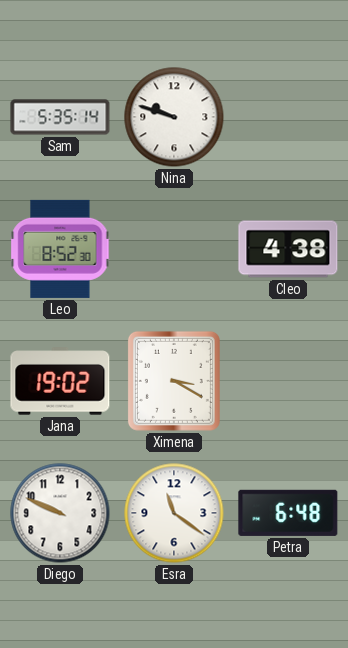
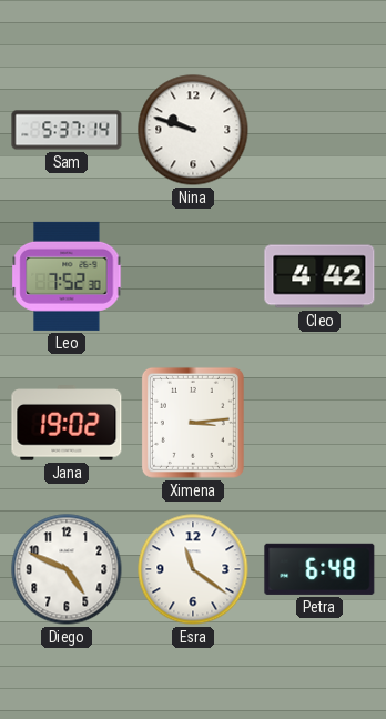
Sam: 5:35 -> 5:37 (67, 130)
Leo: 8:52 -> 7:52 (67, 276)
Cleo: 4:38 -> 4:42 (319, 276)
Ximena: 3:20 -> 3:14 (193, 423)
Diego: 9:49 -> 4:49 (67, 569)
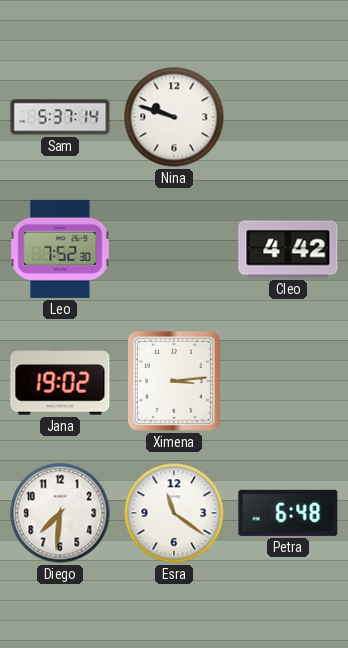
Diego: 4:49 -> 7:31 (60, 513)
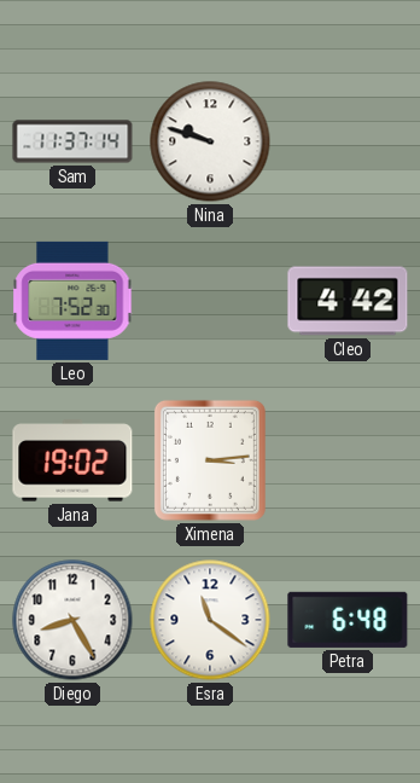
Sam: 5:37 -> 11:37 (72, 141)
Diego: 7:31 -> 8:25 (72, 620)
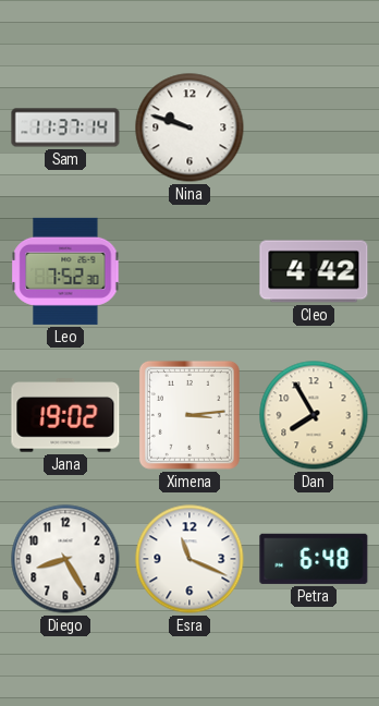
Dan: none -> 7:55 (314, 415)
Esra: 11:21 -> 11:19 (189, 559)
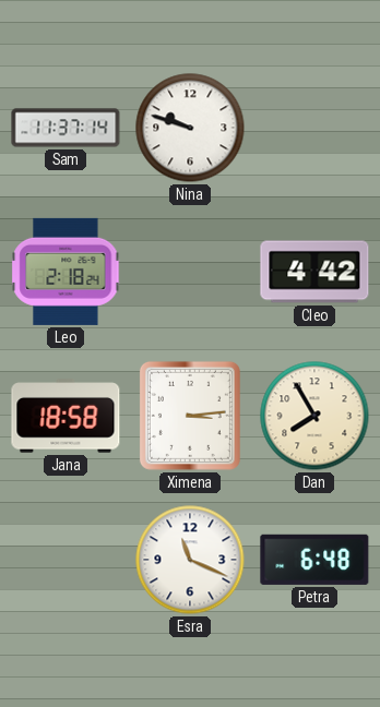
Leo: 7:52 -> 2:18 (66, 272)
Jana: 19:02 -> 18:58 (66, 416)
Diego: 8:25 -> none (65, 559)
